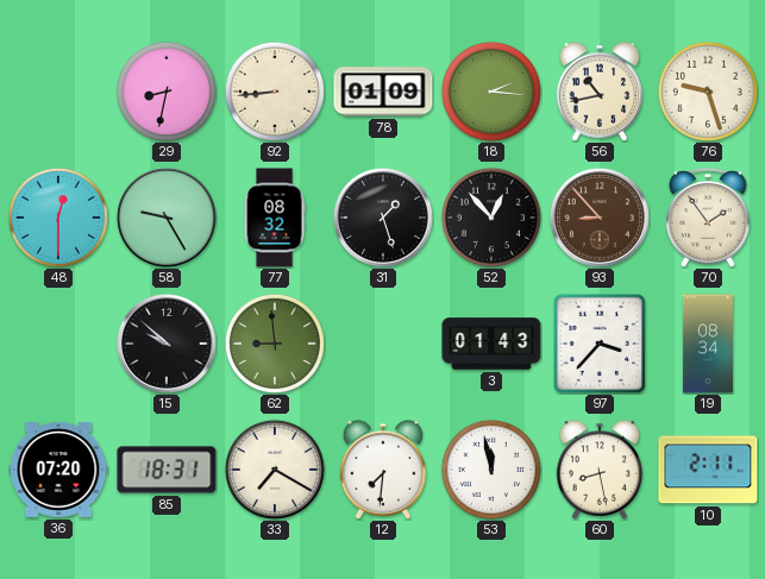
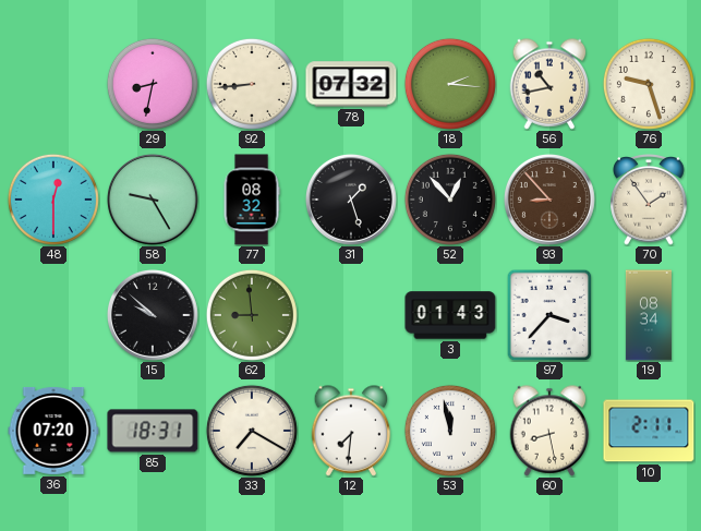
78: 01:09 -> 07:32 (351, 84)
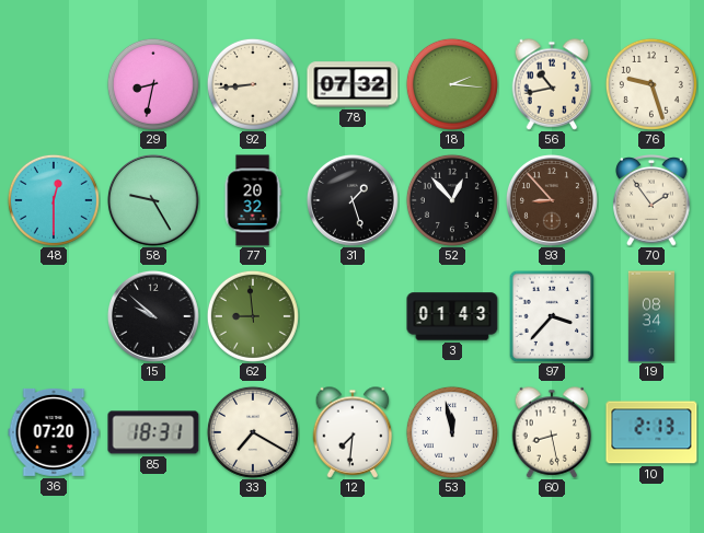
77: 08:32 -> 20:32 (253, 200)
10: 2:11 -> 2:13 (651, 432)
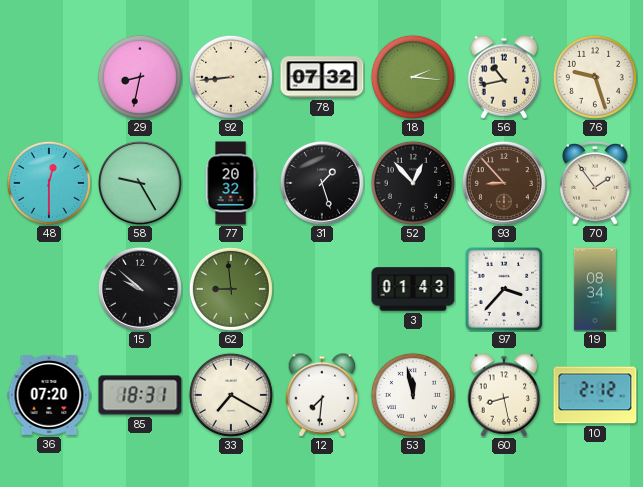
10: 2:13 -> 2:12 (595, 395)
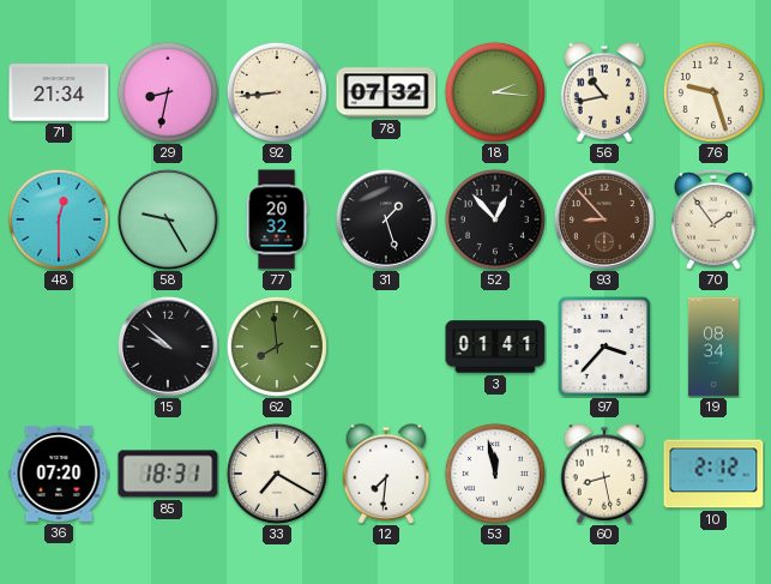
71: none -> 21:34 (59, 92)
62: 8:59 -> 7:59 (277, 347)
3: 01:43 -> 01:41 (495, 347)
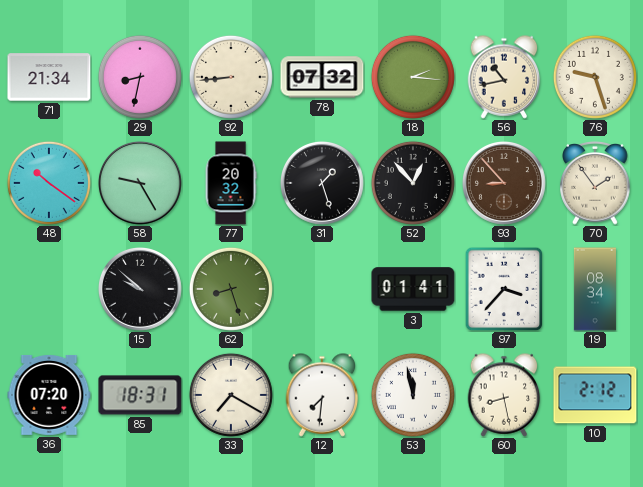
48: 12:30 -> 10:21 (49, 183)
62: 7:59 -> 8:27 (231, 289)
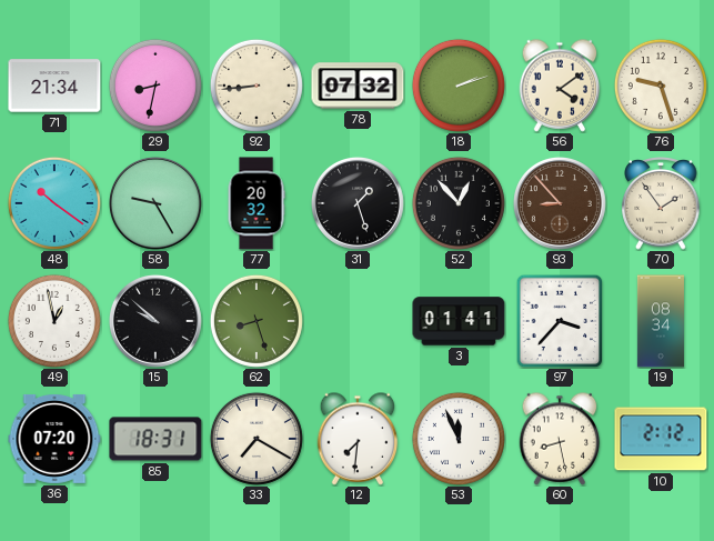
18: 2:16 -> 2:12 (459, 86)
56: 10:43 -> 4:09 (560, 86)
49: none -> 12:58 (54, 321)
53: 11:58 -> 11:56 (459, 439)
